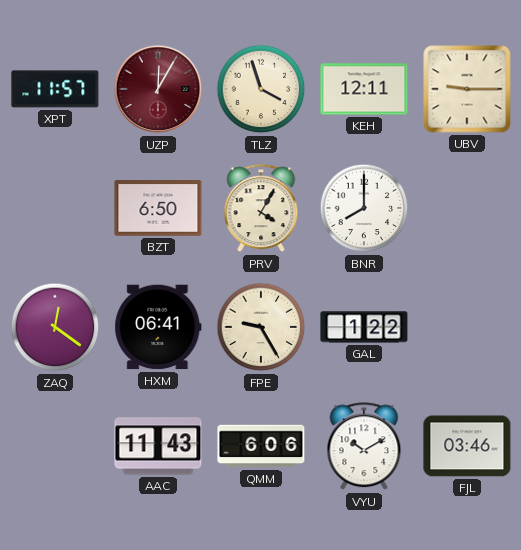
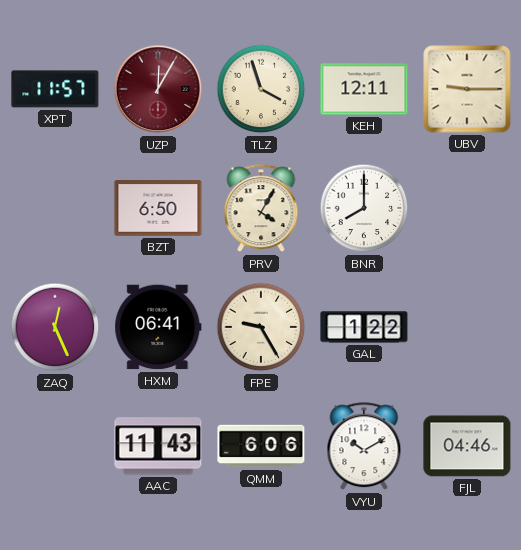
ZAQ: 12:21 -> 12:26 (55, 327)
FJL: 03:46 -> 04:46 (467, 446)
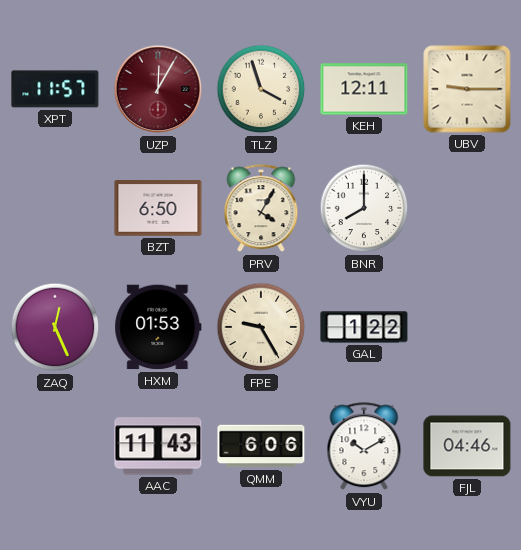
HXM: 06:41 -> 01:53 (158, 327)
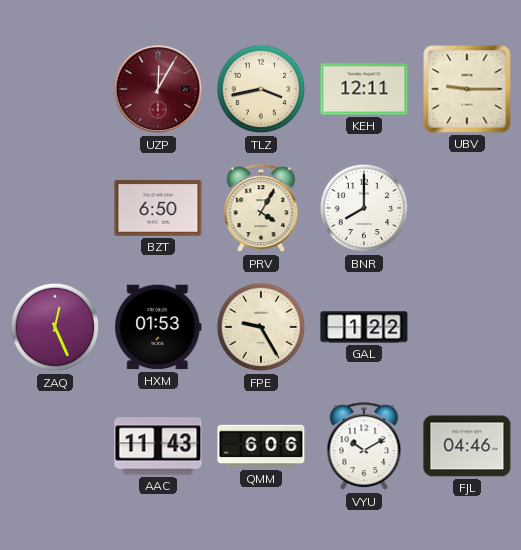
XPT: 11:57 -> none (55, 89)
TLZ: 3:57 -> 3:43 (261, 89)
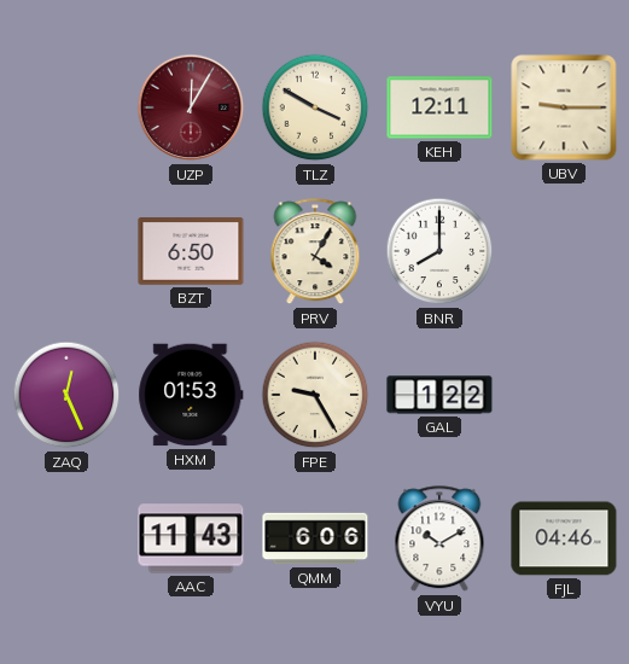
TLZ: 3:43 -> 3:50 (315, 107)
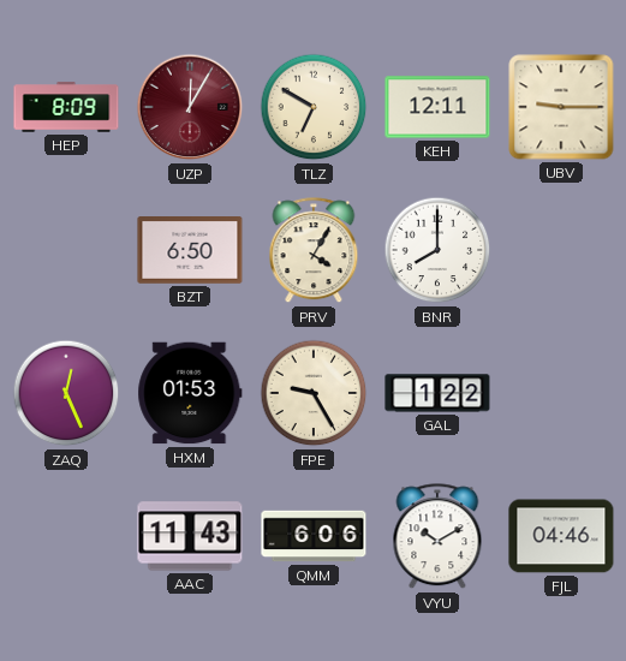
HEP: none -> 8:09 (66, 107)
TLZ: 3:50 -> 6:50 (314, 107)
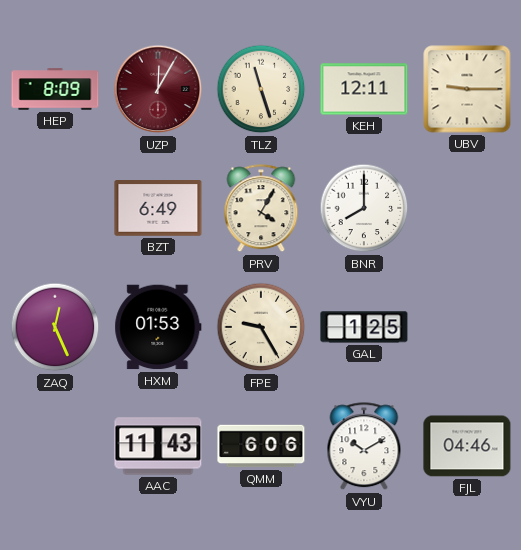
TLZ: 6:50 -> 11:27 (261, 89)
BZT: 6:50 -> 6:49 (158, 209)
GAL: 1:22 -> 1:25 (364, 327)
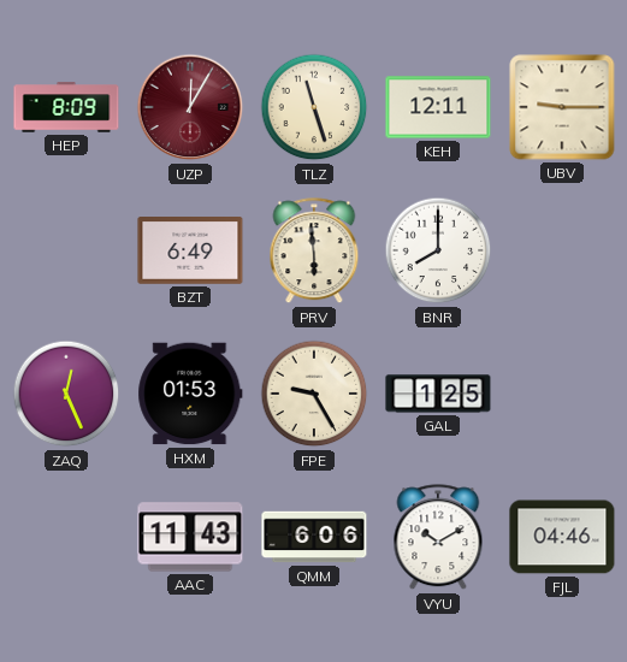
PRV: 4:05 -> 5:59 (314, 252)
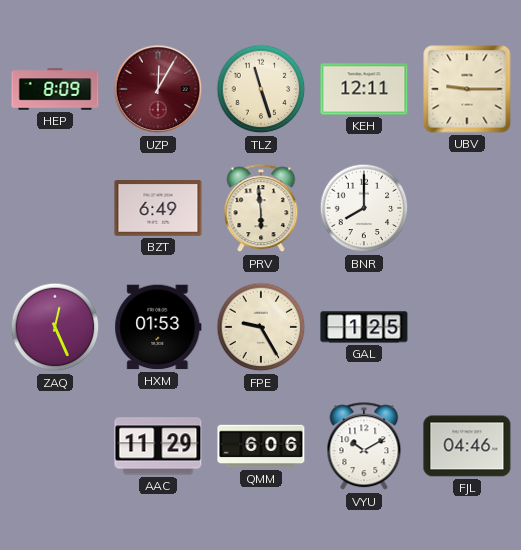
AAC: 11:43 -> 11:29 (158, 446)
